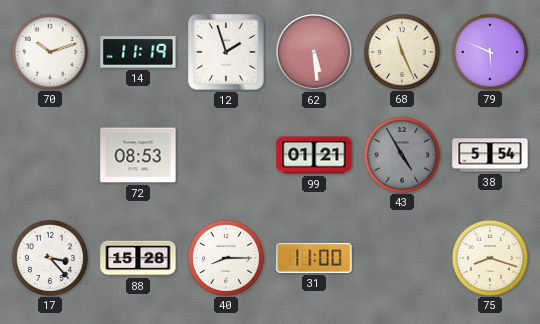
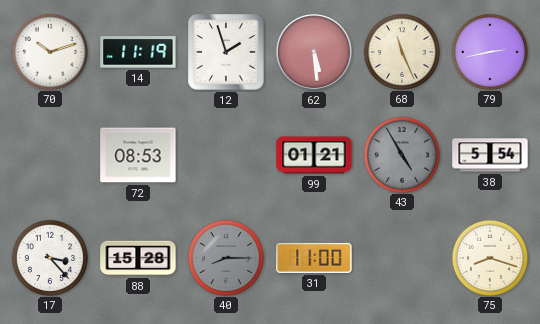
79: 5:49 -> 2:43 (489, 51)
40 dial: white -> grey (225, 257)
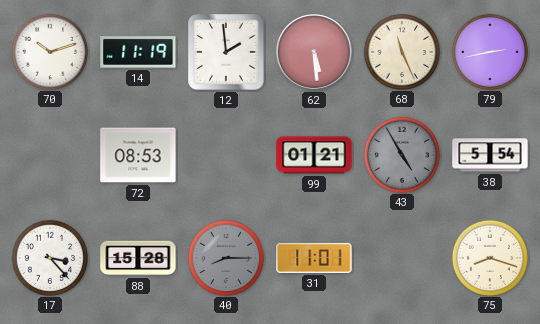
12: 1:57 -> 1:59 (226, 52)
31: 11:00 -> 11:01 (314, 258)
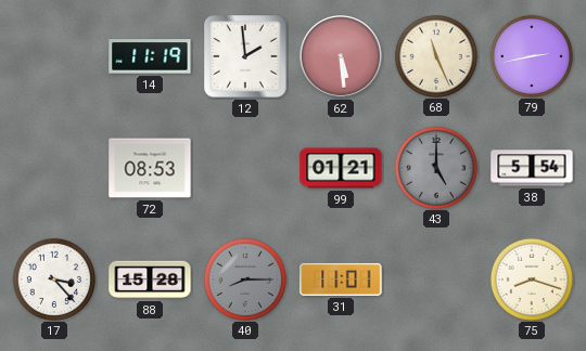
70: 10:12 -> none (49, 51)
43: 4:55 -> 5:00 (435, 167)
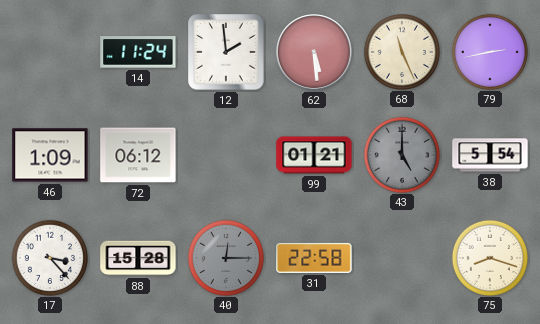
14: 11:19 -> 11:24 (138, 52)
46: none -> 1:09 (50, 155)
72: 08:53 -> 06:12 (138, 155)
40: 8:15 -> 12:15 (225, 257)
31: 11:01 -> 22:58 (314, 258)
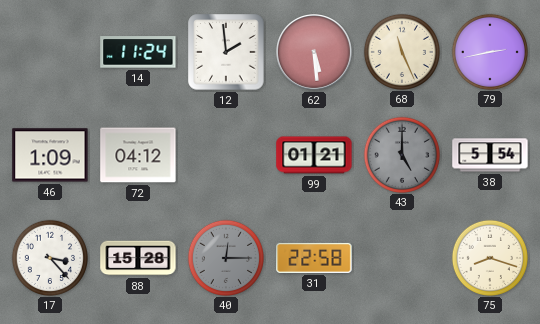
72: 06:12 -> 04:12 (138, 155)
